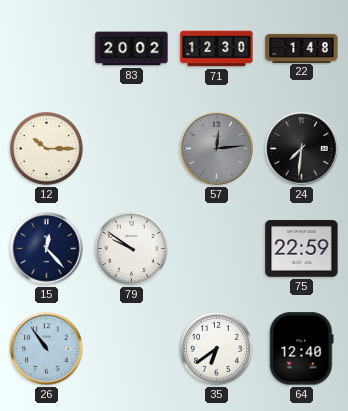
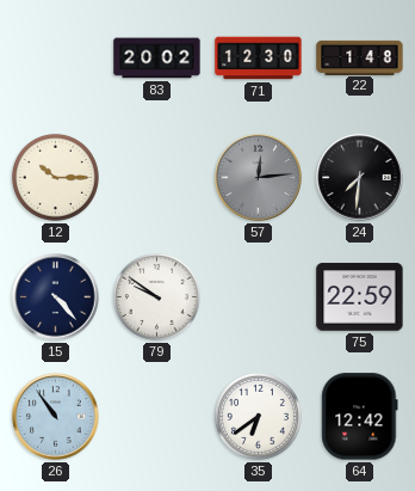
15: 12:23 -> 4:23 (56, 297)
64: 12:40 -> 12:42 (360, 417)
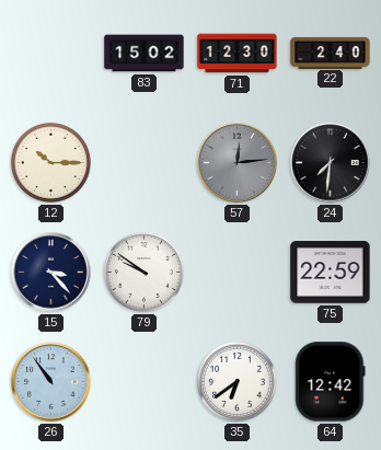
83: 20:02 -> 15:02 (145, 54)
22: 1:48 -> 2:40 (331, 53)
15: 4:23 -> 3:23 (51, 273)
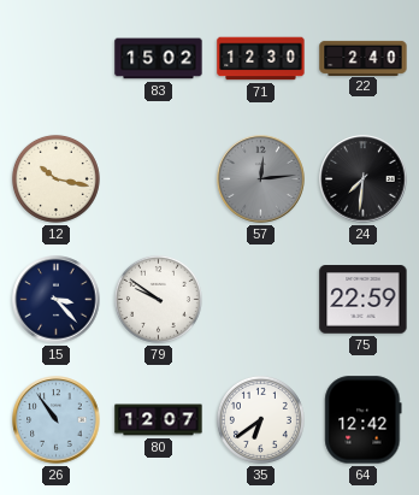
12: 10:15 -> 10:17 (55, 178)
80: none -> 12:07 (159, 420)
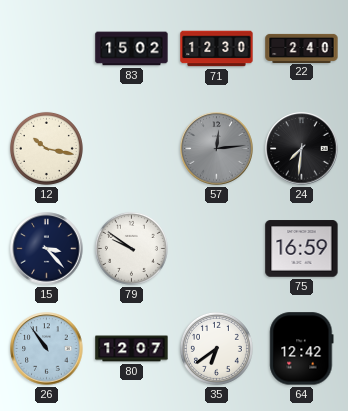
75: 22:59 -> 16:59 (302, 249)
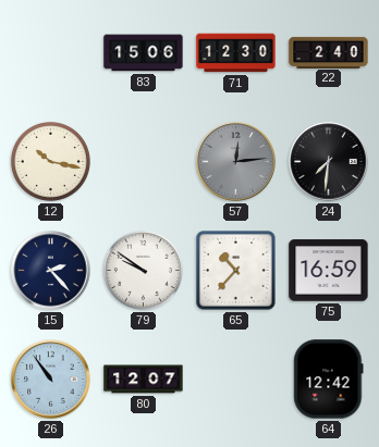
83: 15:02 -> 15:06 (144, 53)
15: 3:23 -> 2:23 (51, 271)
65: none -> 10:37 (236, 271)
35: 6:39 -> none (216, 348)
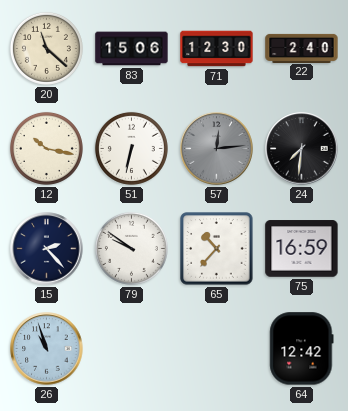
20: none -> 11:22 (46, 48)
51: none -> 6:32 (131, 148)
26: 10:54 -> 10:57 (47, 349)
80: 12:07 -> none (144, 380)
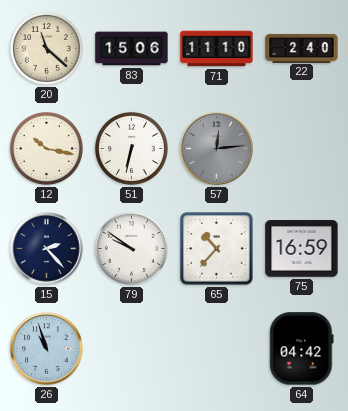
71: 12:30 -> 11:10 (217, 49)
24: 7:31 -> none (302, 149)
64: 12:42 -> 04:42 (302, 349)
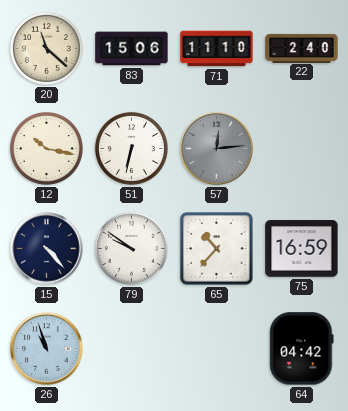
15: 2:23 -> 4:23 (47, 249)
